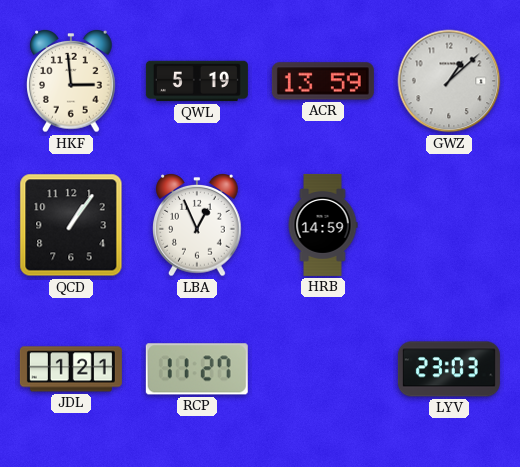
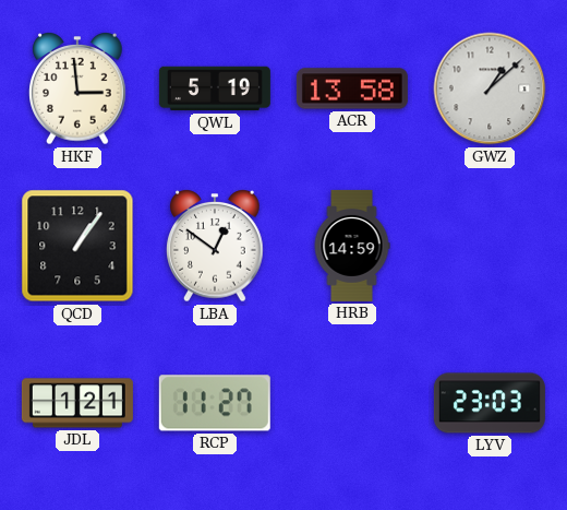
ACR: 13:59 -> 13:58 (352, 88)
LBA: 12:56 -> 12:51 (215, 247)
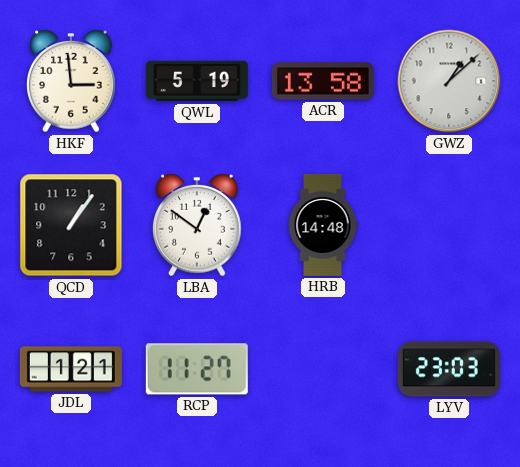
HRB: 14:59 -> 14:48 (323, 225)
